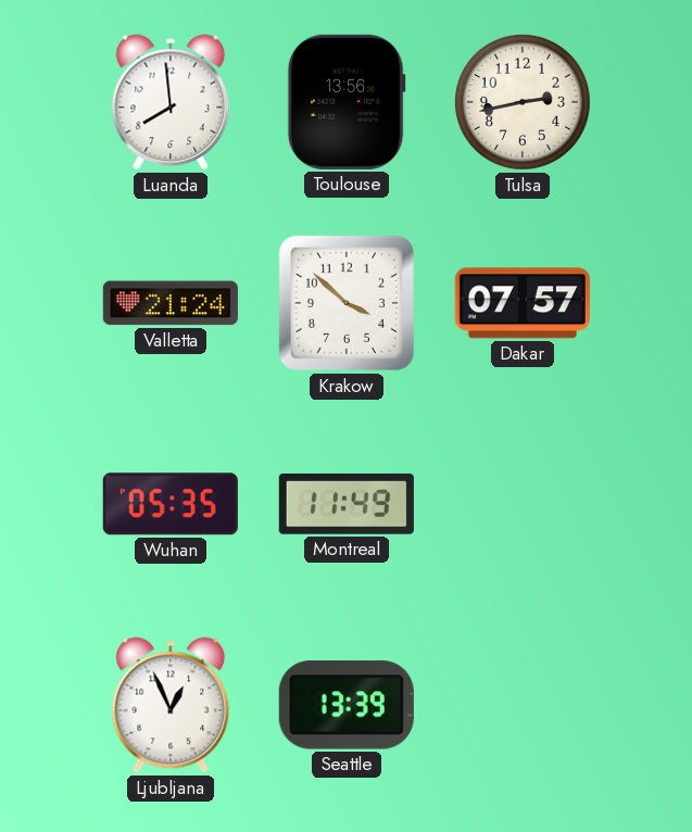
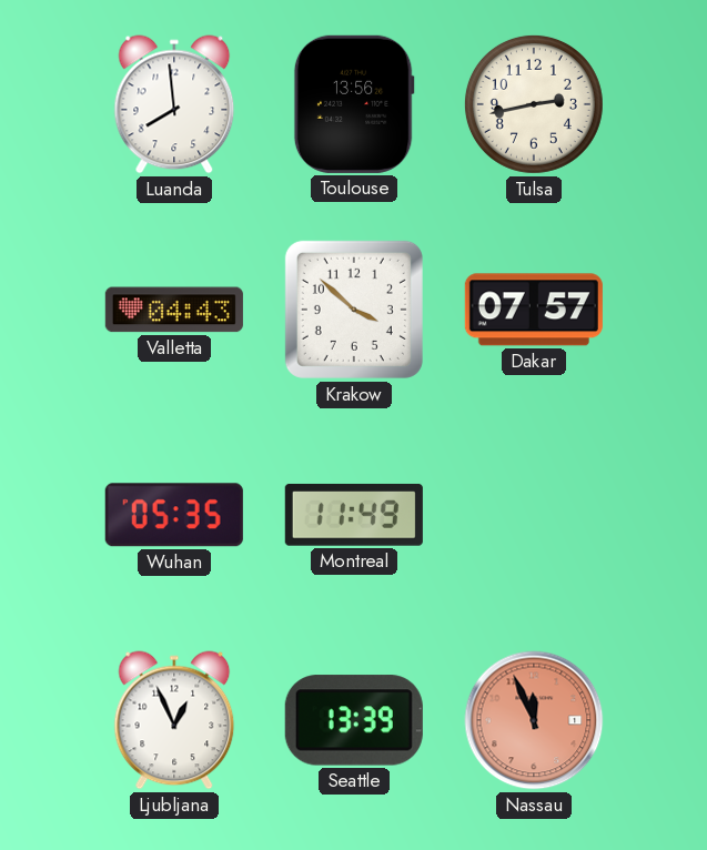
Valletta: 21:24 -> 04:43 (174, 310)
Nassau: none -> 11:56 (534, 720)
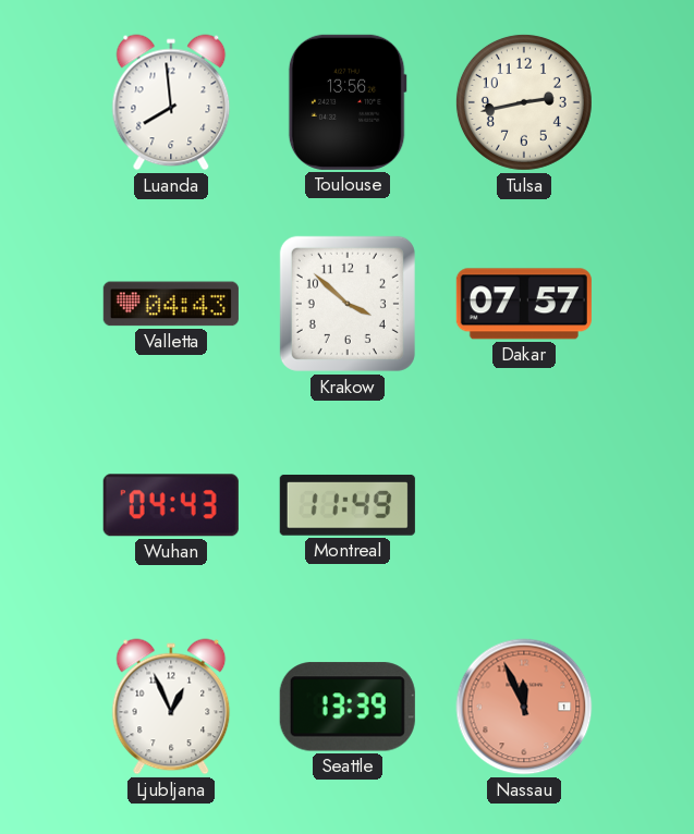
Wuhan: 05:35 -> 04:43 (171, 505)
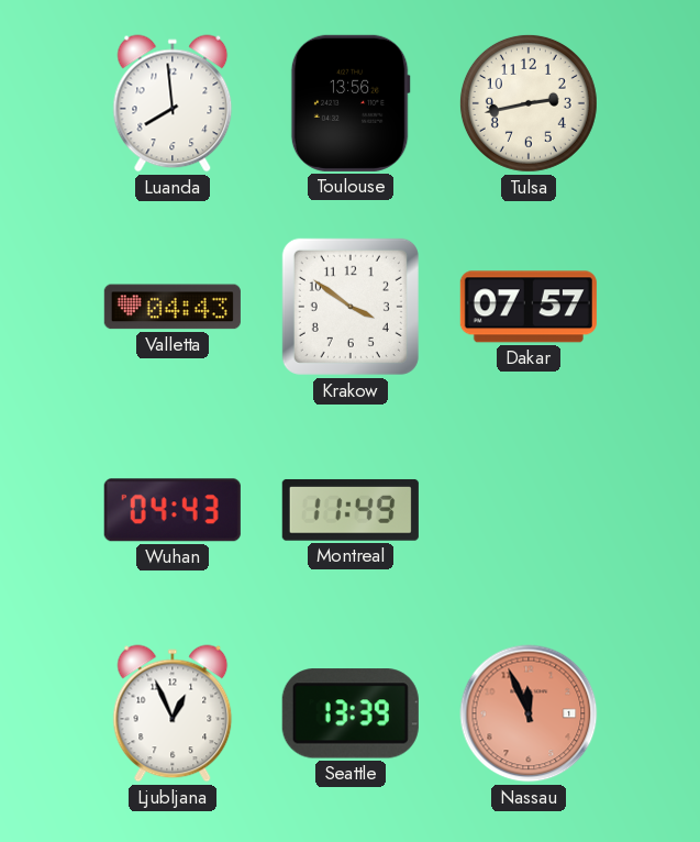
Krakow: 3:52 -> 3:51 (351, 307)
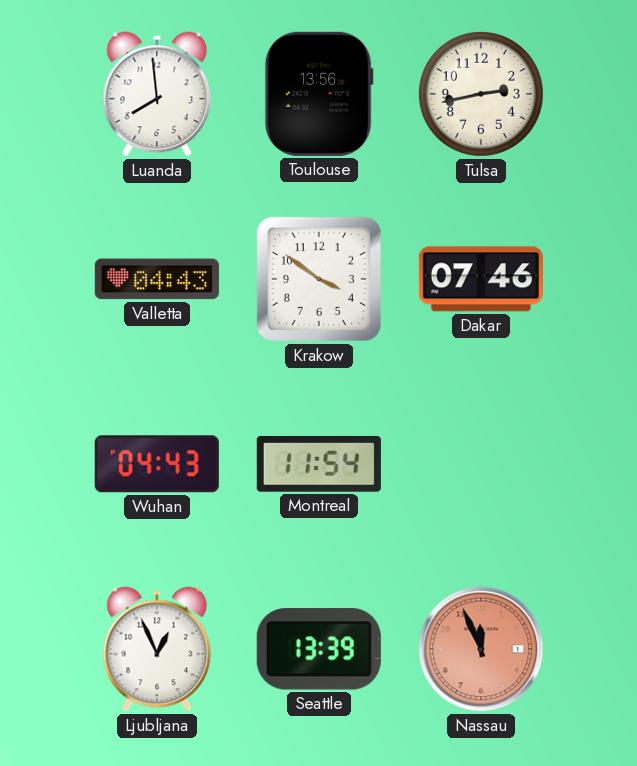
Dakar: 07:57 -> 07:46 (481, 279)
Montreal: 11:49 -> 11:54 (319, 464)
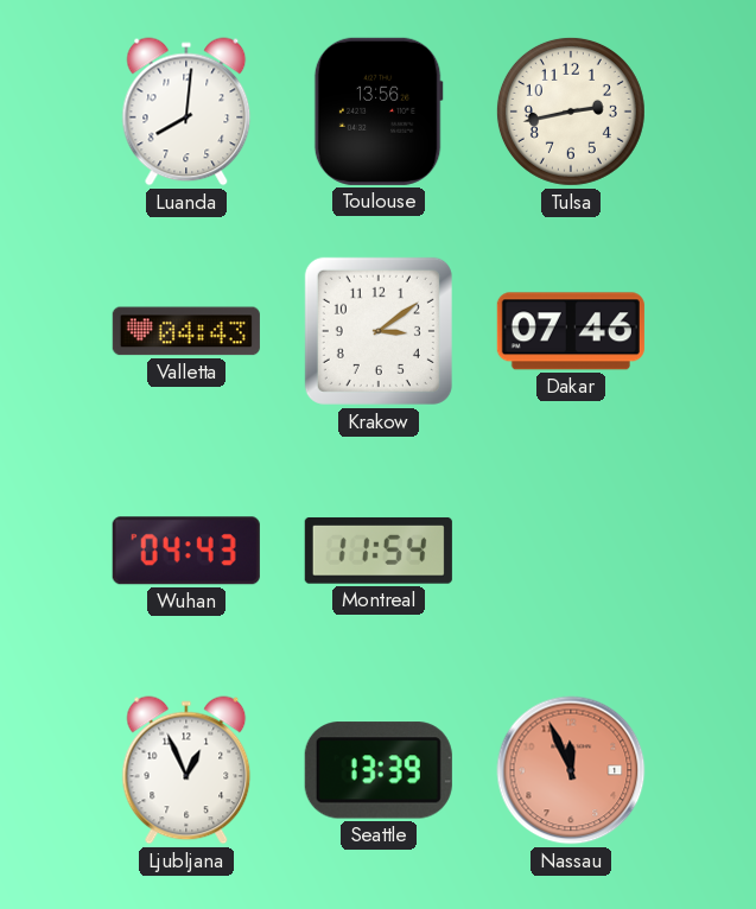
Luanda: 7:59 -> 8:01 (186, 112)
Krakow: 3:51 -> 3:09 (379, 331)
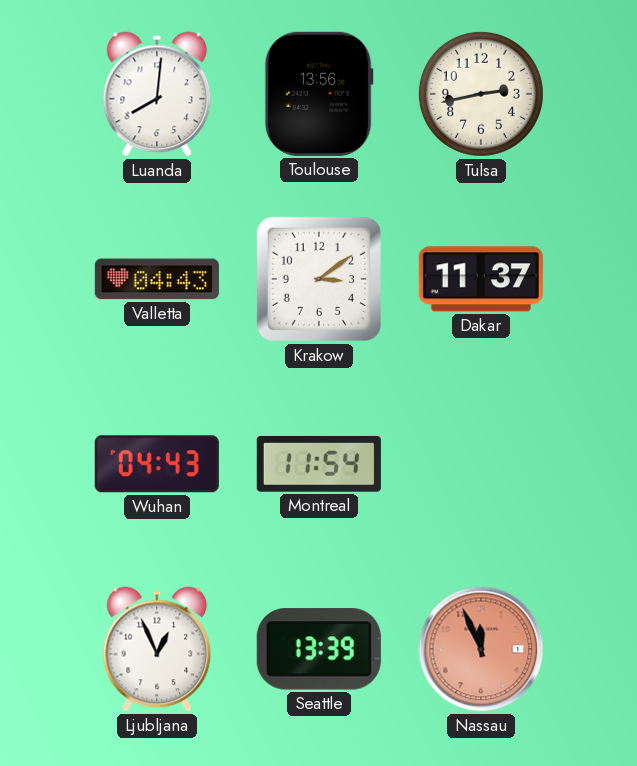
Dakar: 07:46 -> 11:37 (481, 279)
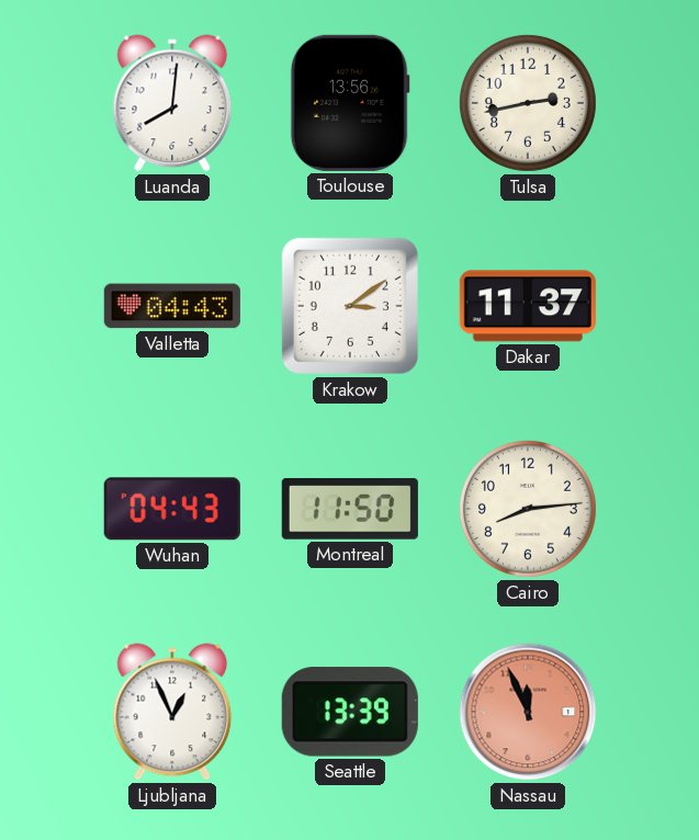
Montreal: 11:54 -> 11:50 (350, 509)
Cairo: none -> 8:14 (528, 509)
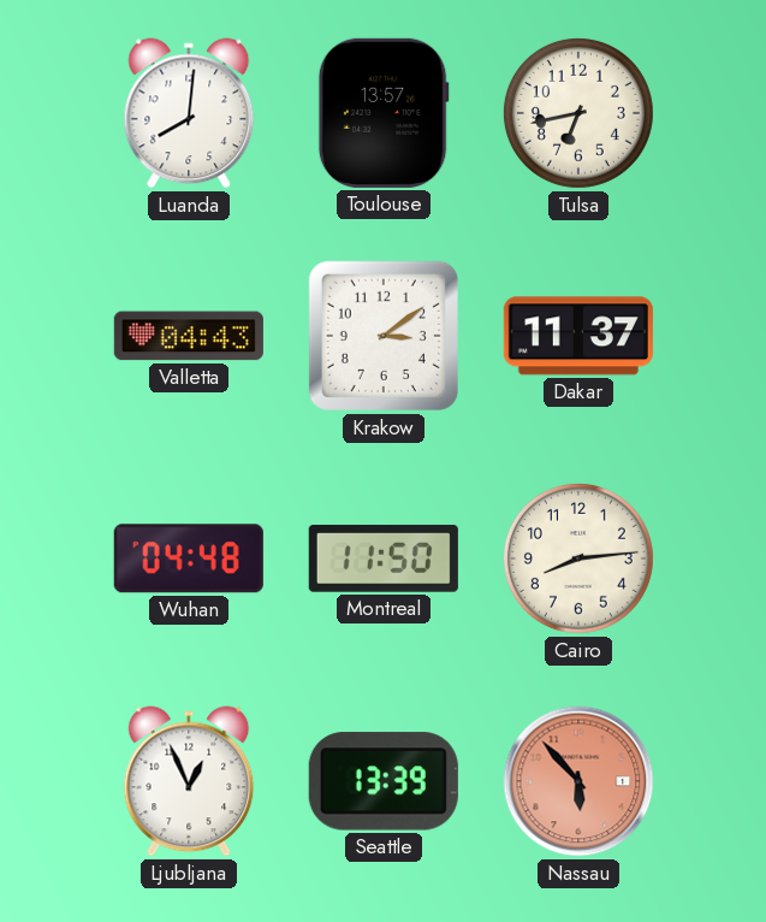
Toulouse: 13:56 -> 13:57 (384, 113)
Tulsa: 2:43 -> 6:43 (578, 113)
Wuhan: 04:43 -> 04:48 (189, 558)
Nassau: 11:56 -> 5:53 (578, 781)
